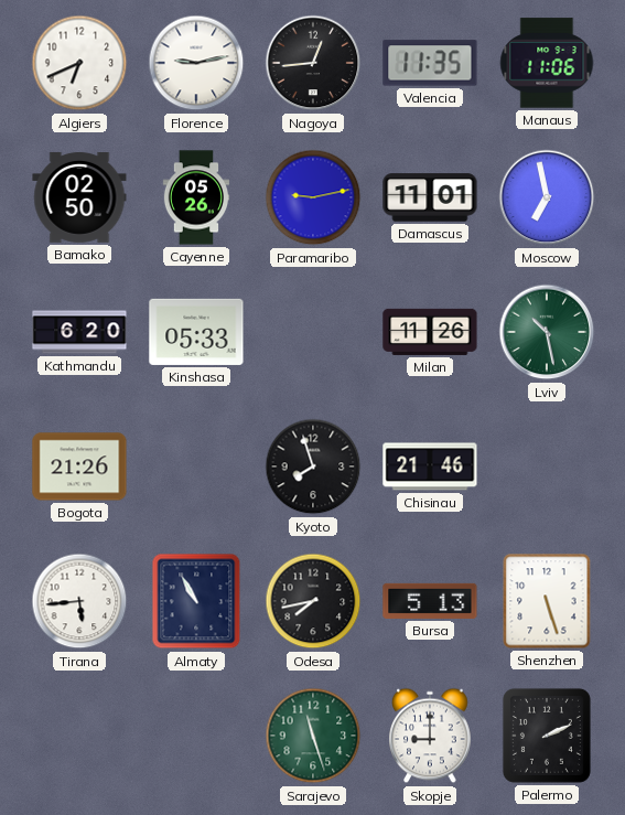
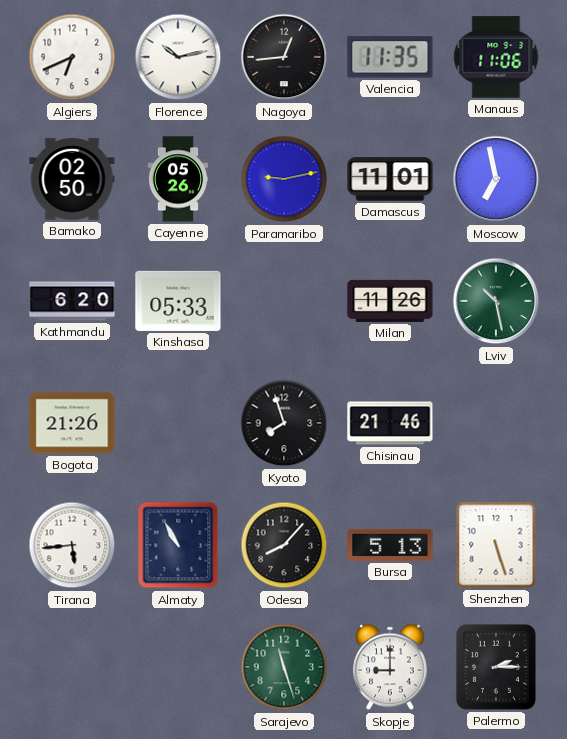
Florence: 9:13 -> 10:13 (178, 57)
Odesa: 7:43 -> 8:07 (284, 545)
Palermo: 2:11 -> 2:15 (496, 667)
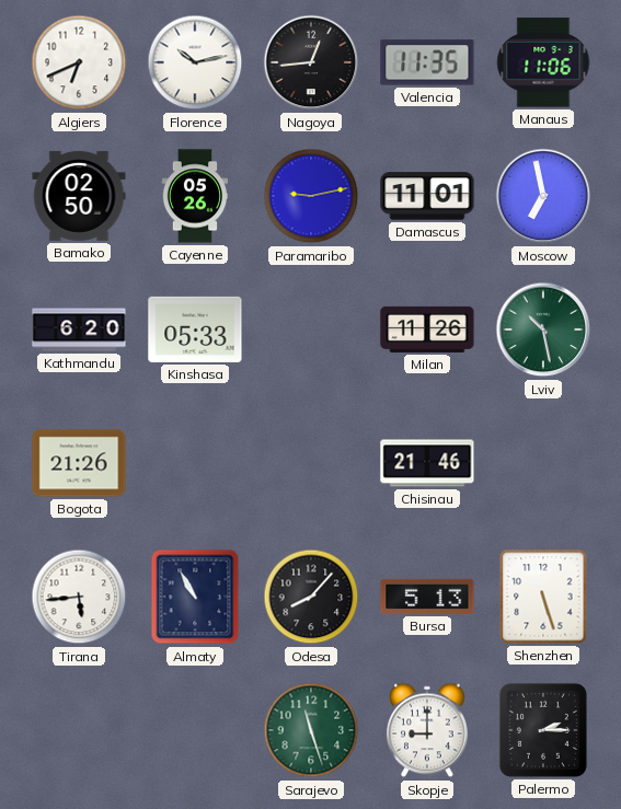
Kyoto: 7:57 -> none (284, 423)
